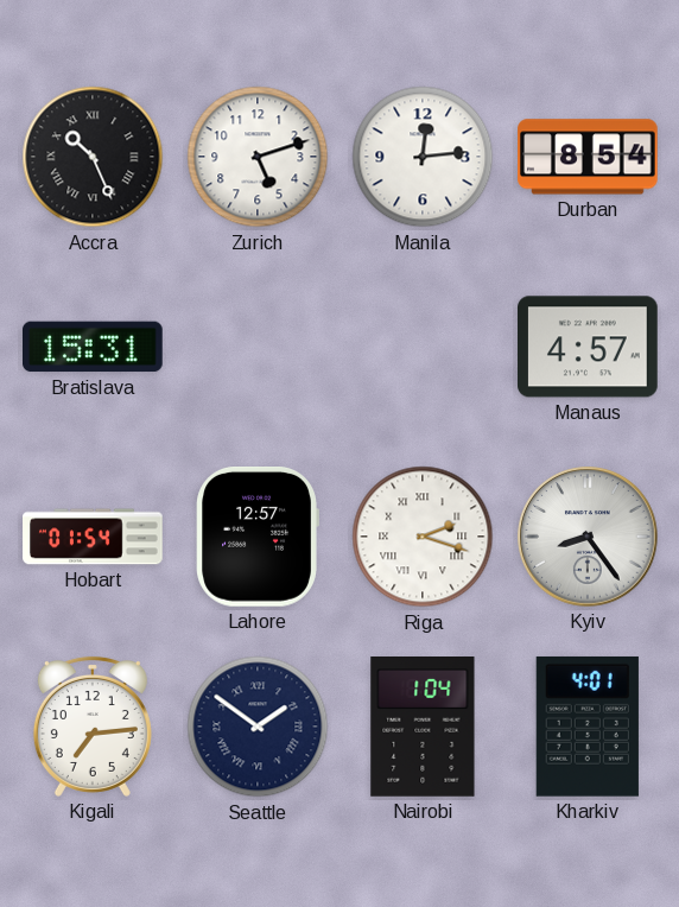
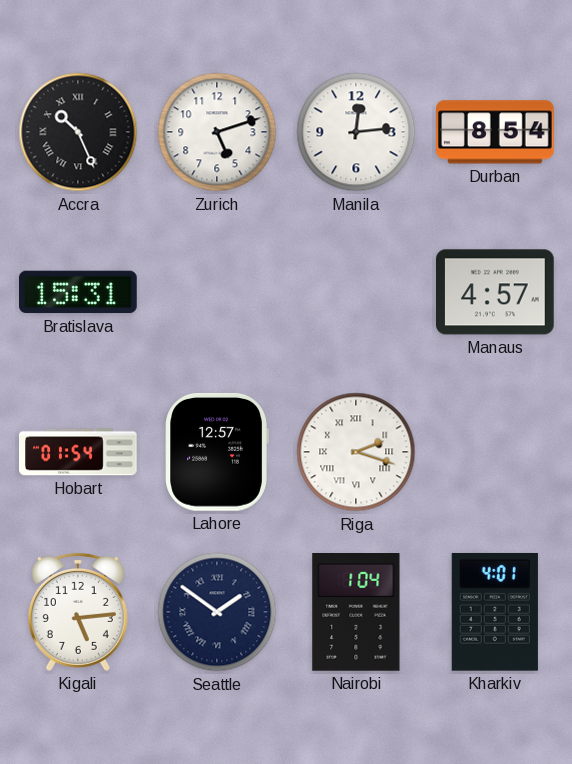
Kyiv: 8:24 -> none (588, 537)
Kigali: 7:14 -> 5:14 (78, 612)
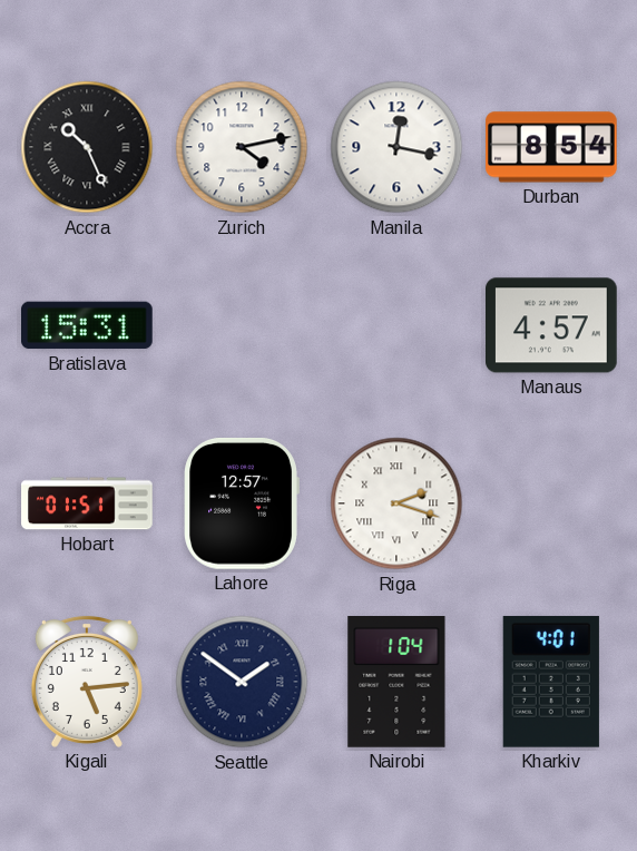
Zurich: 5:12 -> 4:13 (242, 147)
Manila: 12:14 -> 12:17 (396, 147)
Hobart: 01:54 -> 01:51 (87, 503)
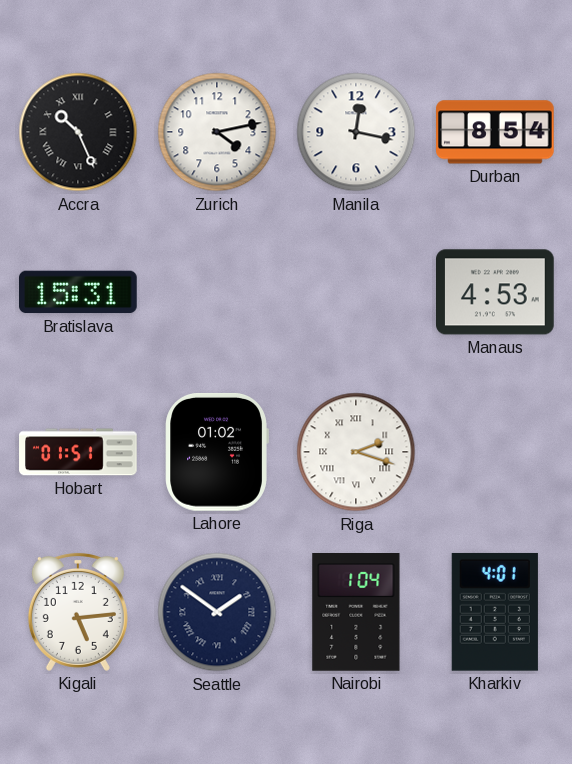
Manaus: 4:57 -> 4:53 (496, 292)
Lahore: 12:57 -> 01:02 (217, 453)
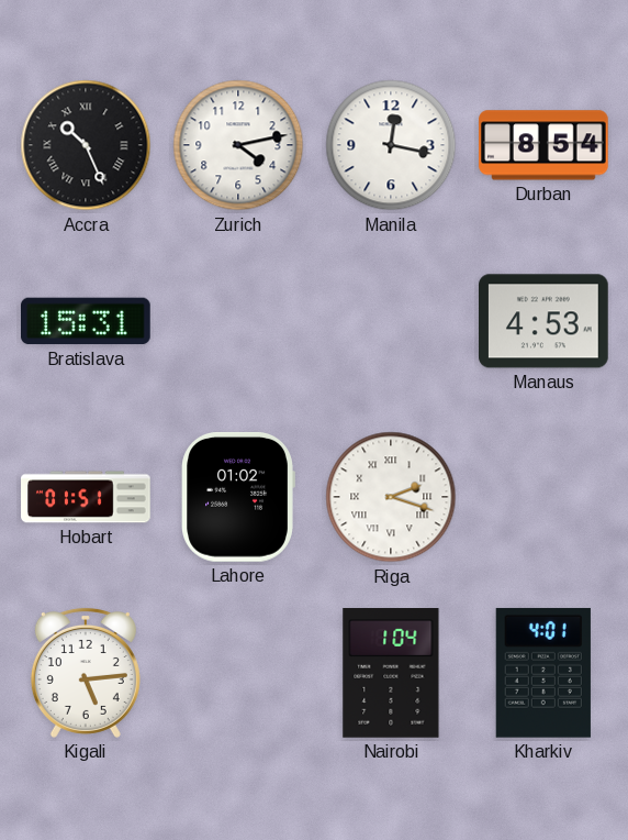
Seattle: 1:51 -> none (217, 612)
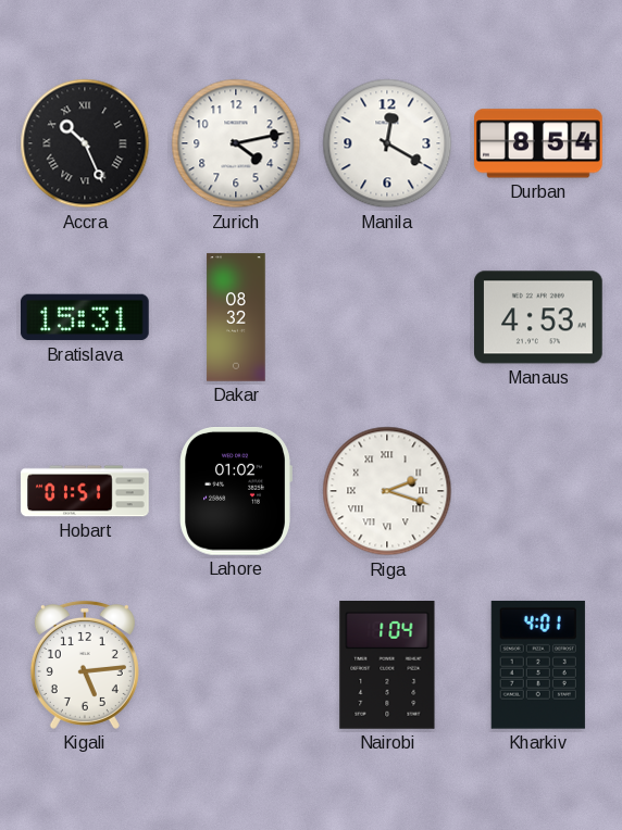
Manila: 12:17 -> 12:20 (387, 143)
Dakar: none -> 08:32 (236, 317)
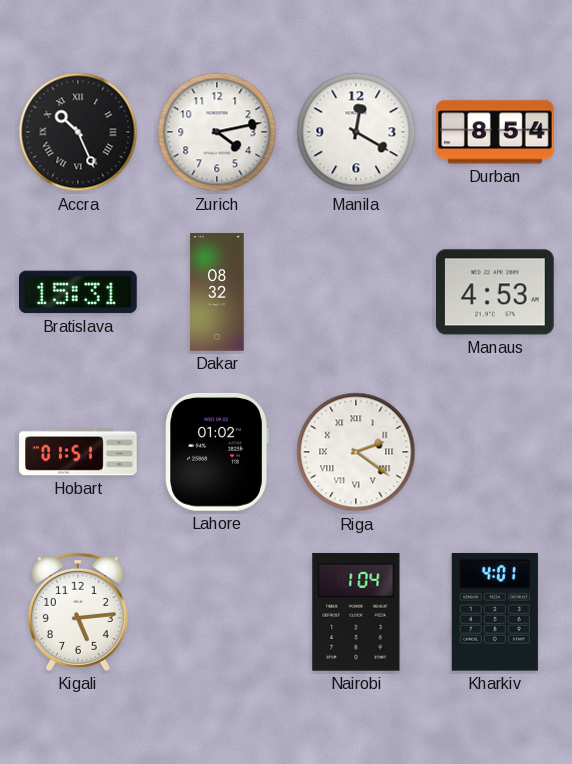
Riga: 2:18 -> 2:21 (356, 452)
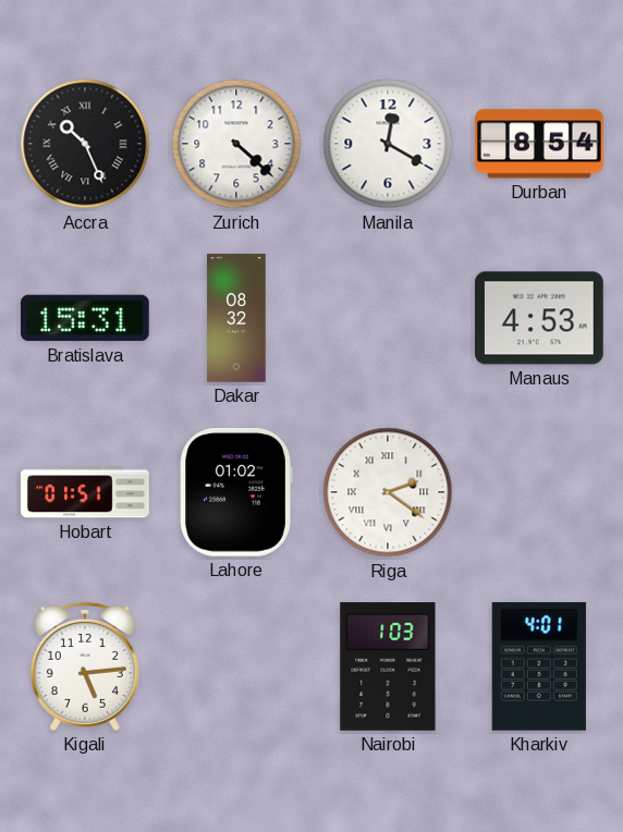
Zurich: 4:13 -> 4:22 (236, 144)
Nairobi: 1:04 -> 1:03 (388, 668)
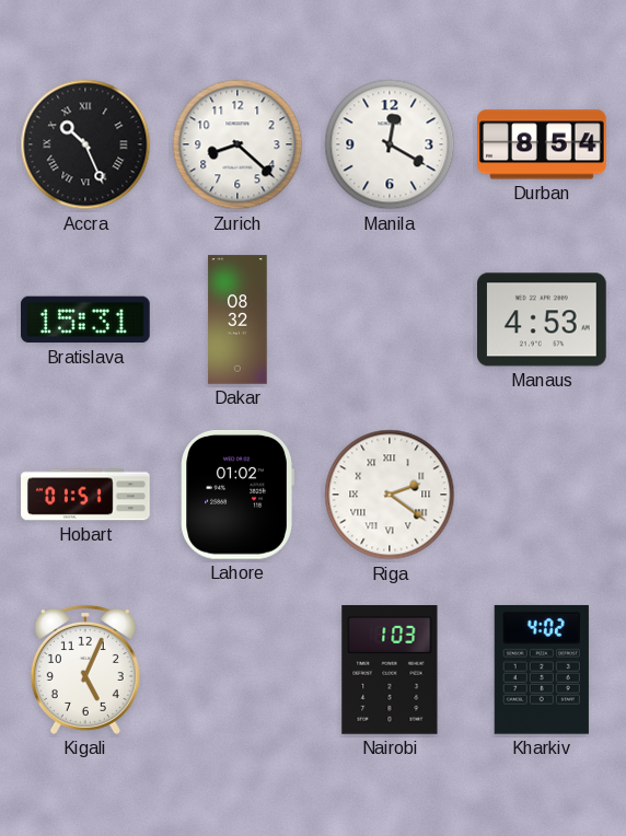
Zurich: 4:22 -> 8:22 (237, 144)
Kigali: 5:14 -> 5:04 (85, 670)
Kharkiv: 4:01 -> 4:02 (542, 670)
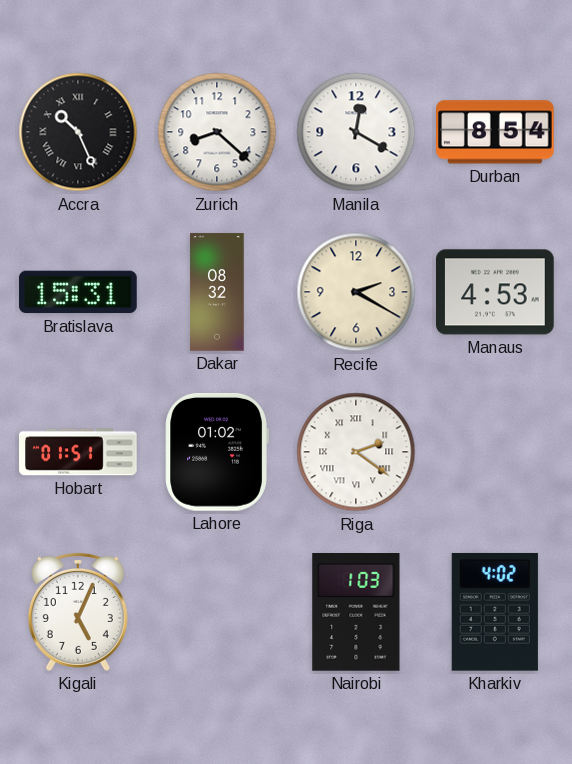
Recife: none -> 2:20 (356, 292)
